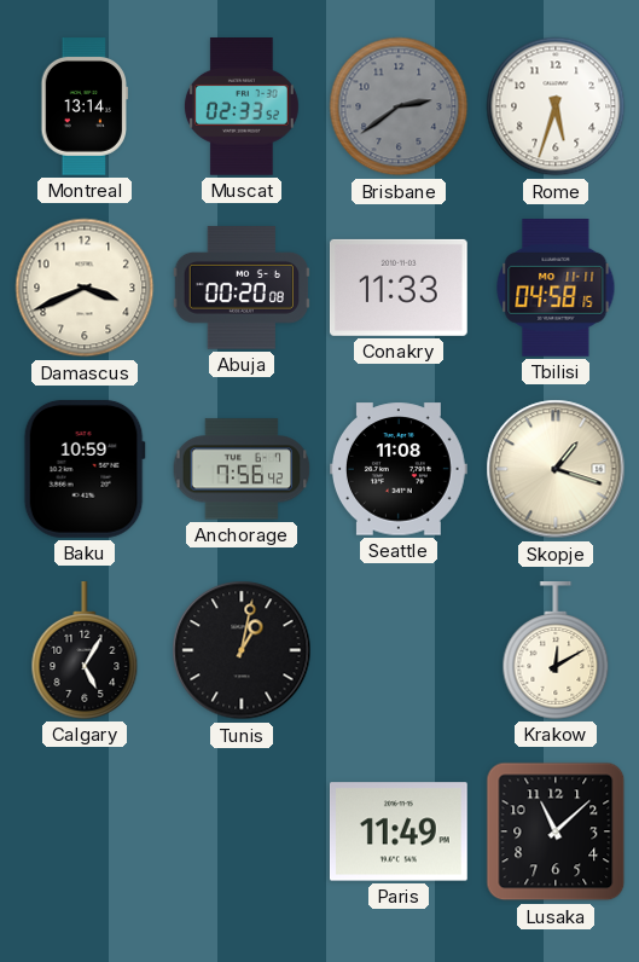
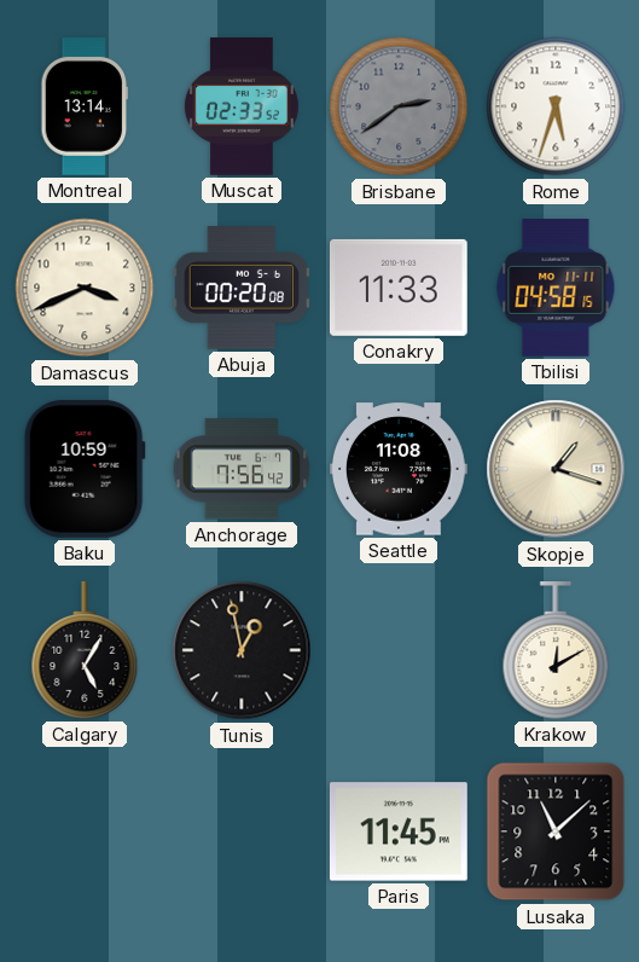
Tunis: 1:02 -> 12:58 (242, 650)
Paris: 11:49 -> 11:45 (399, 831)
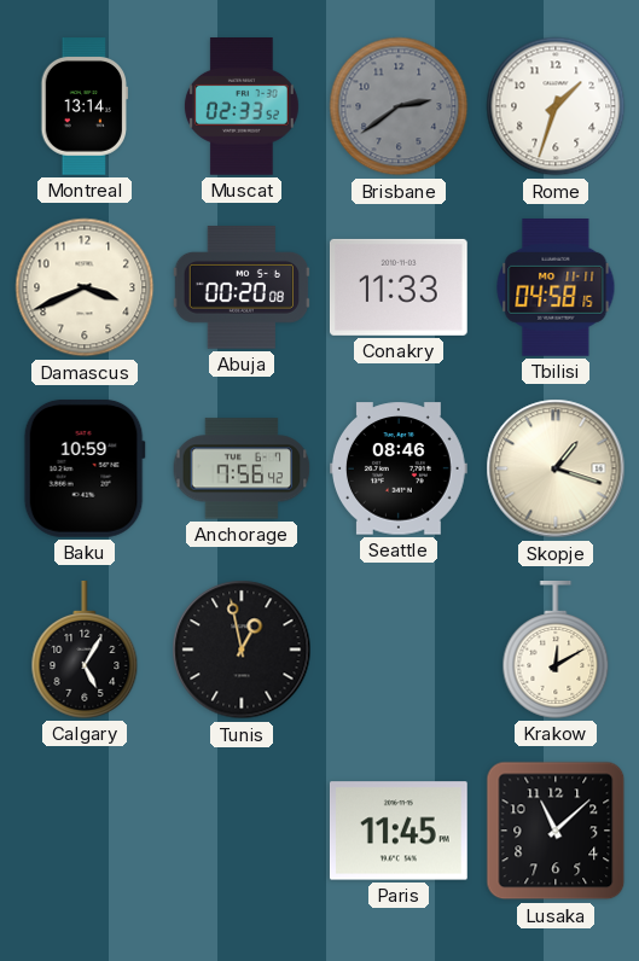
Rome: 5:33 -> 1:33 (556, 106)
Seattle: 11:08 -> 08:46 (400, 468)
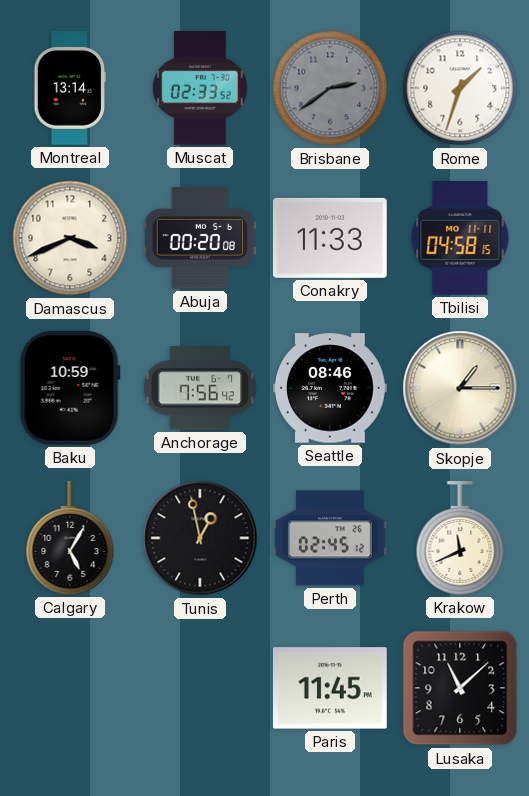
Skopje: 1:18 -> 1:15 (460, 388)
Perth: none -> 02:45 (331, 538)
Krakow: 12:10 -> 11:41 (460, 539)
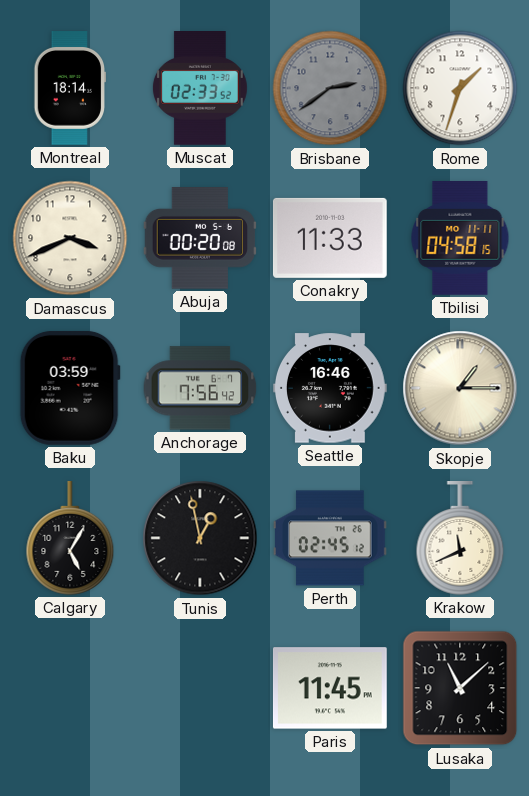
Montreal: 13:14 -> 18:14 (69, 89)
Baku: 10:59 -> 03:59 (70, 388)
Seattle: 08:46 -> 16:46 (331, 388)
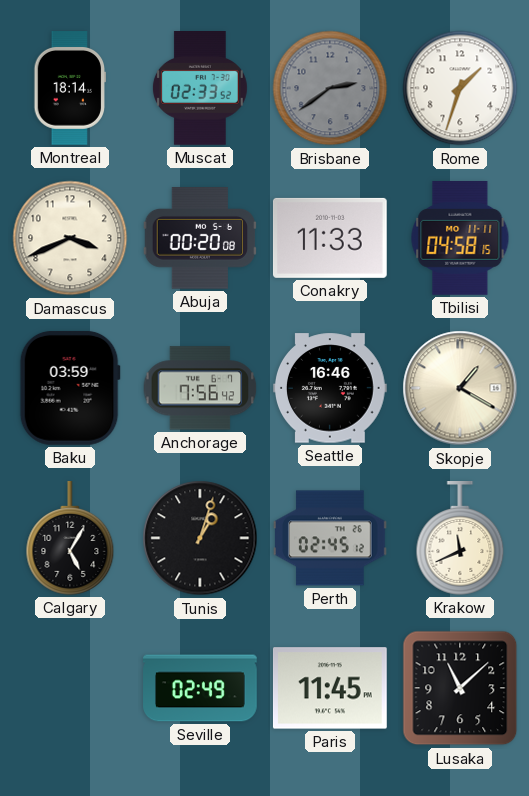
Skopje: 1:15 -> 1:20 (460, 388)
Tunis: 12:58 -> 1:03 (200, 538)
Seville: none -> 02:49 (200, 688)
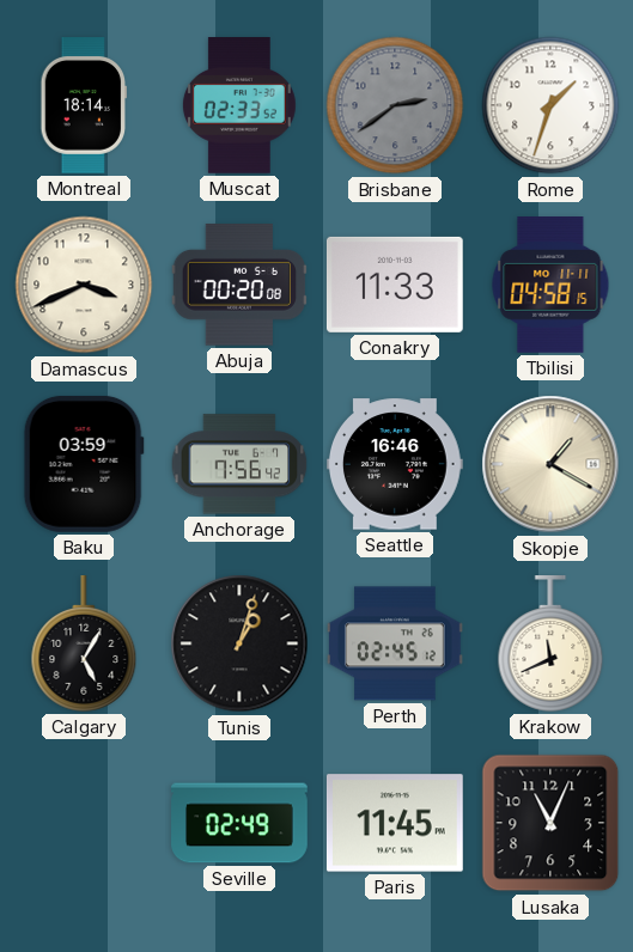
Lusaka: 11:08 -> 11:04 (550, 823)
